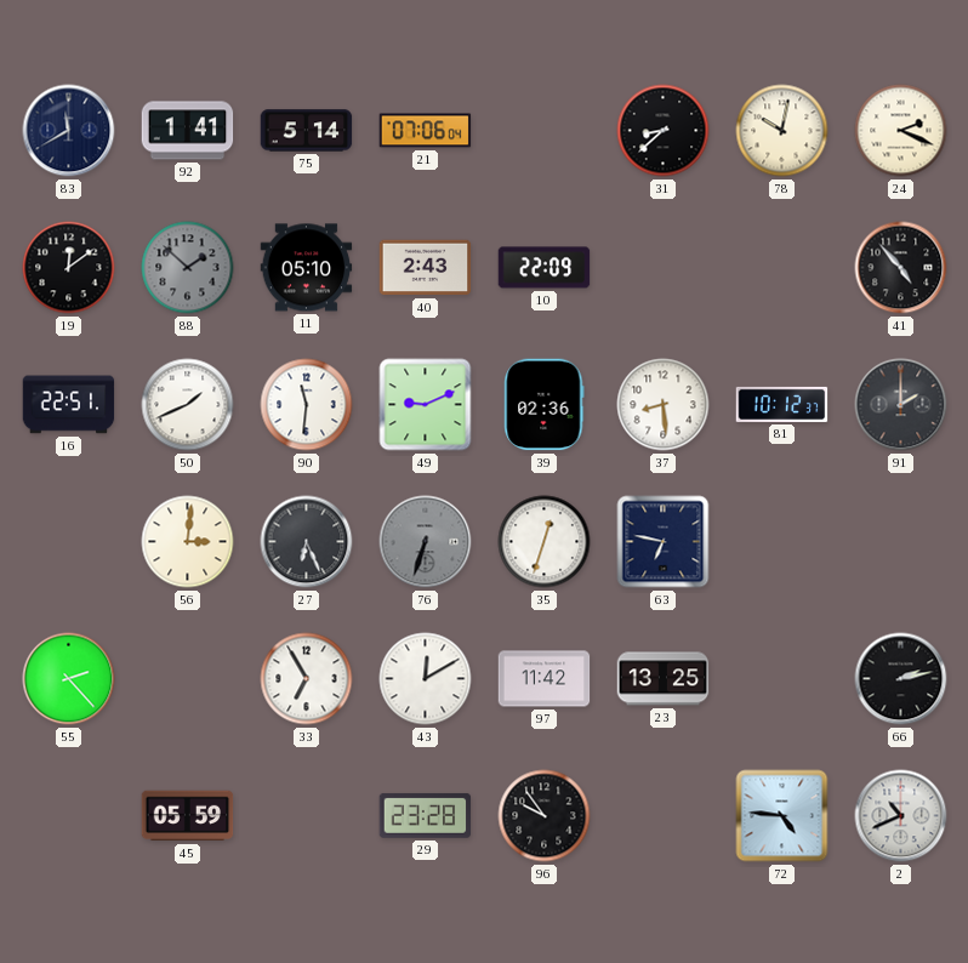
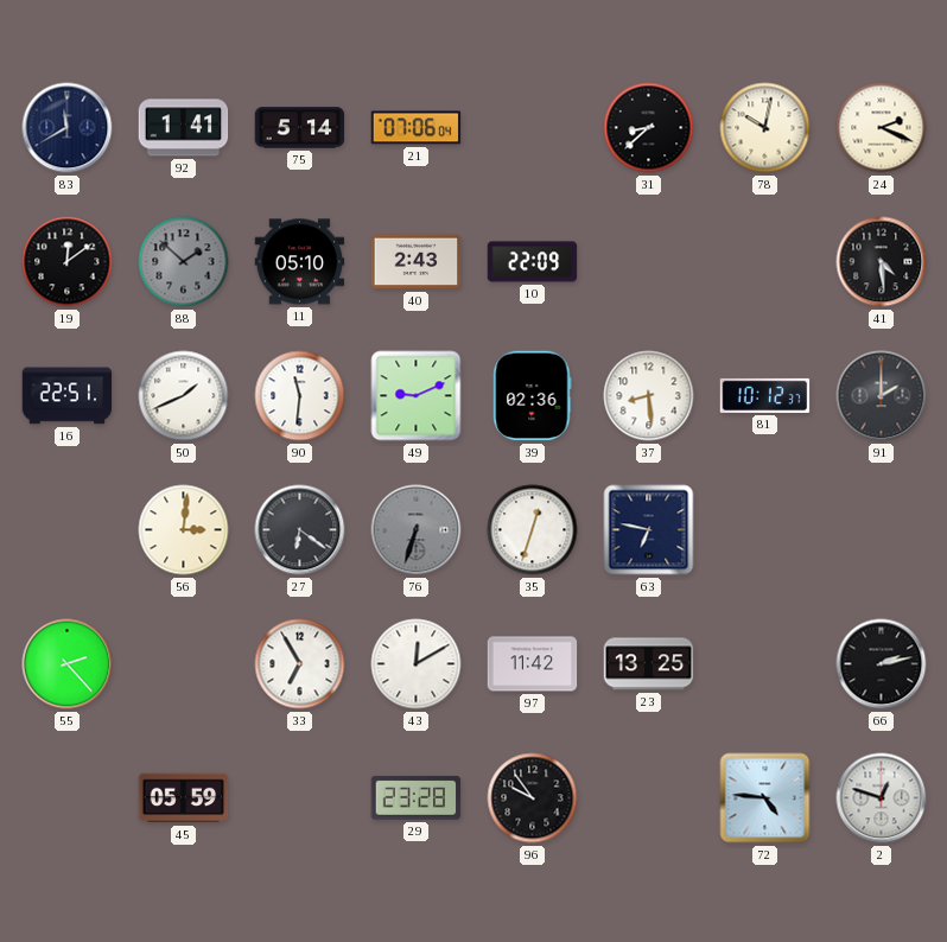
41: 4:53 -> 4:29 (882, 262)
27: 6:26 -> 6:21 (300, 530)
2: 10:41 -> 12:48 (882, 798)
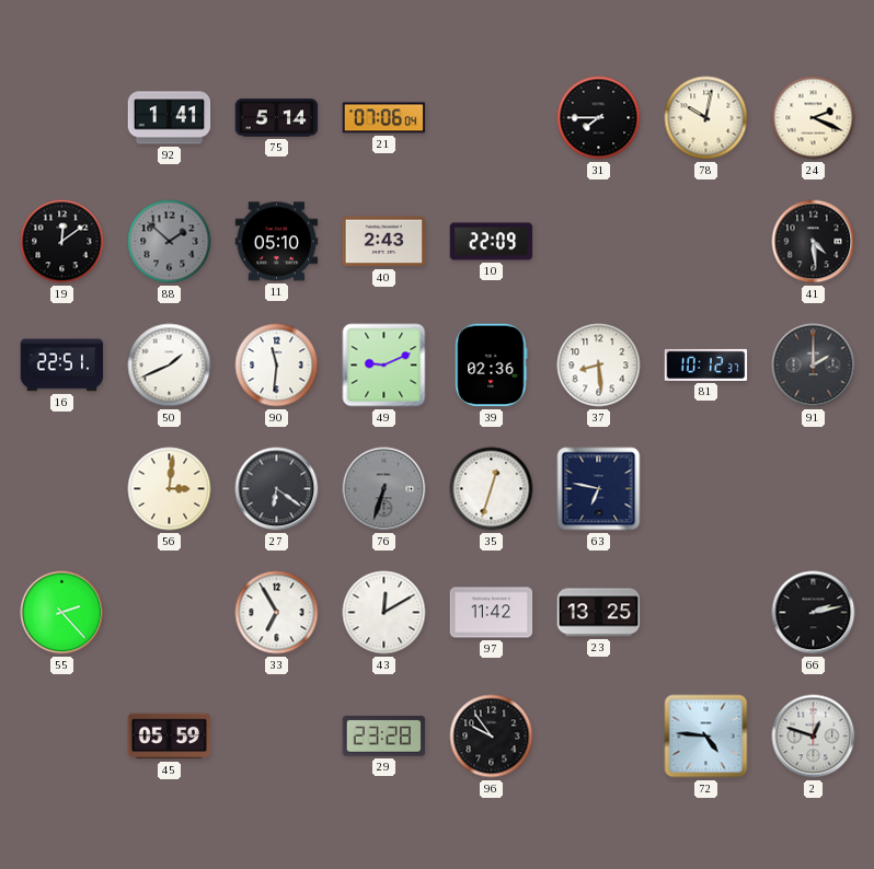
83: 11:40 -> none (68, 128)
31: 8:38 -> 7:45 (599, 118)
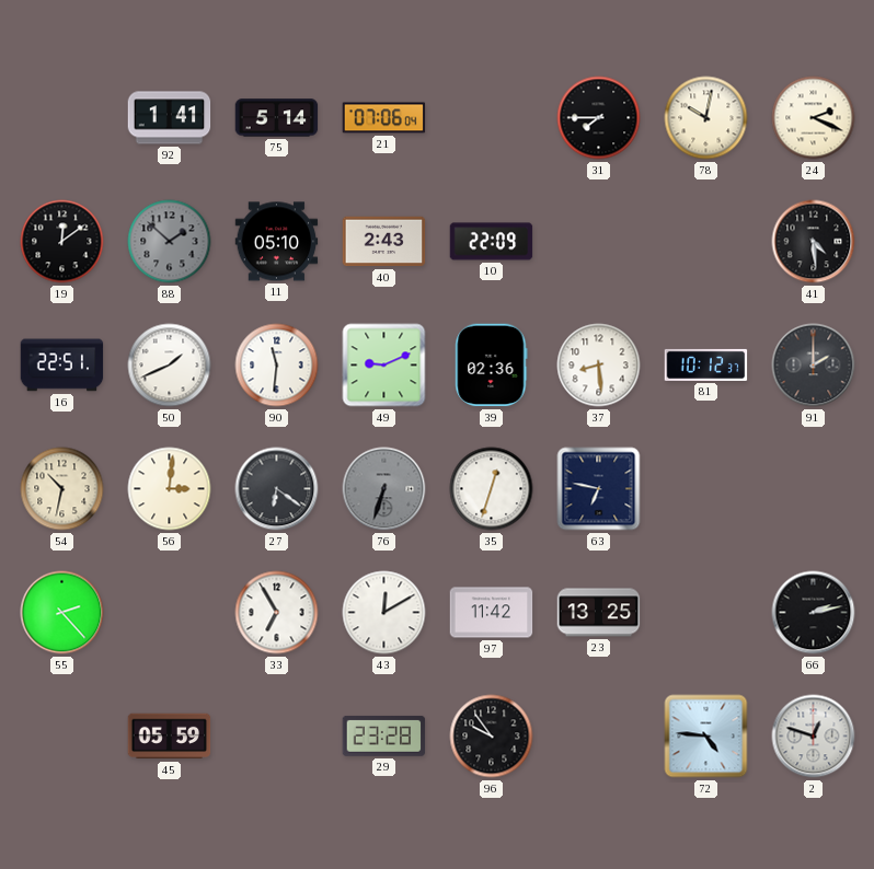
54: none -> 10:32 (62, 489)
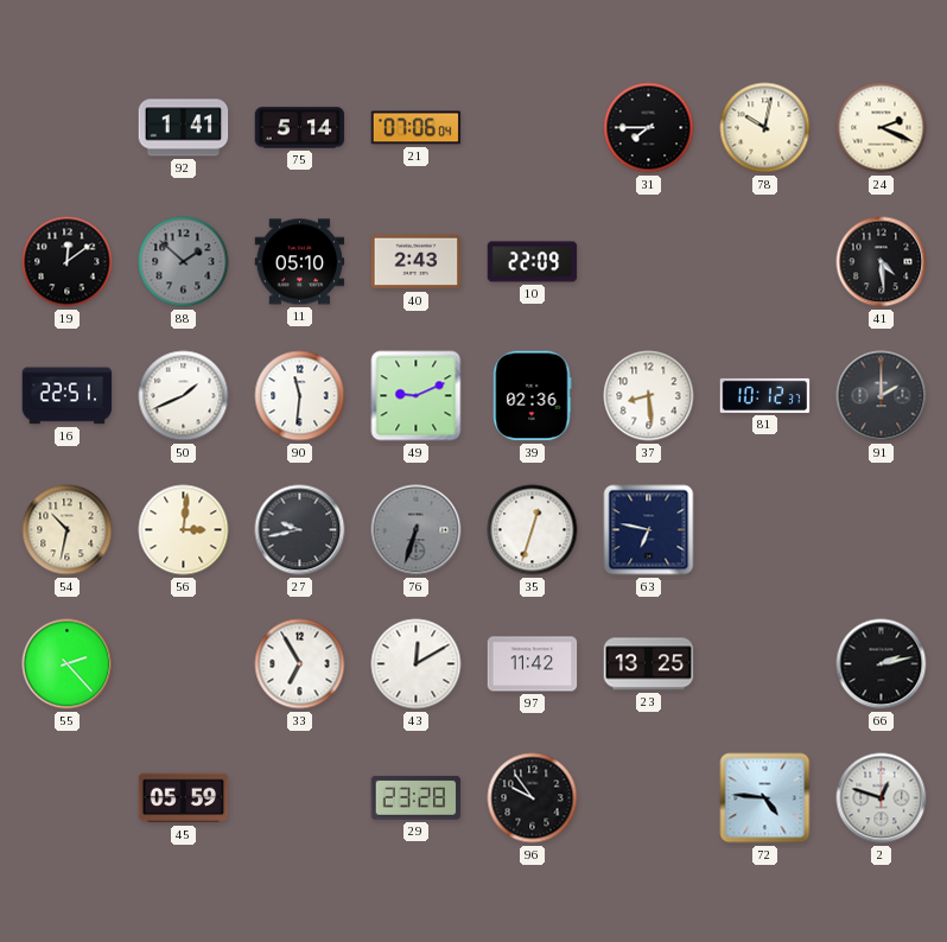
27: 6:21 -> 9:43 (300, 530)
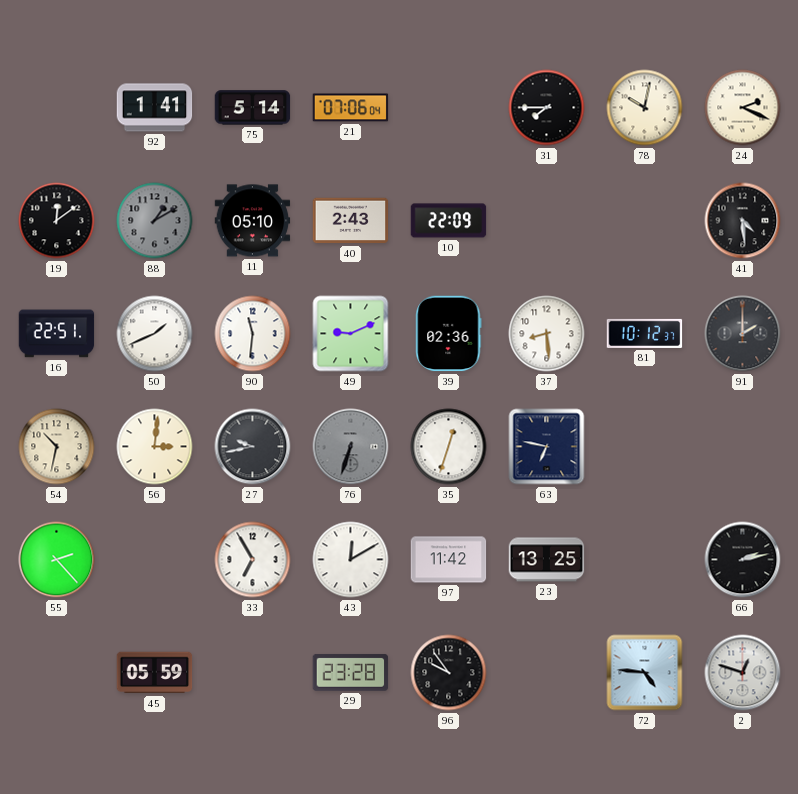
88: 1:52 -> 1:10 (155, 221)
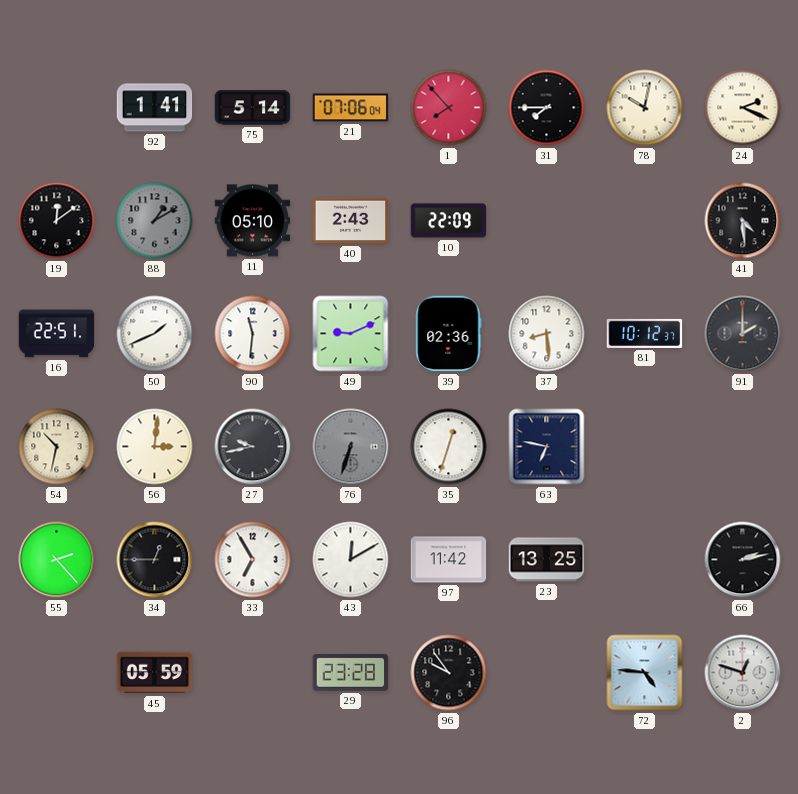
1: none -> 7:53 (449, 108)
34: none -> 12:45 (155, 560)
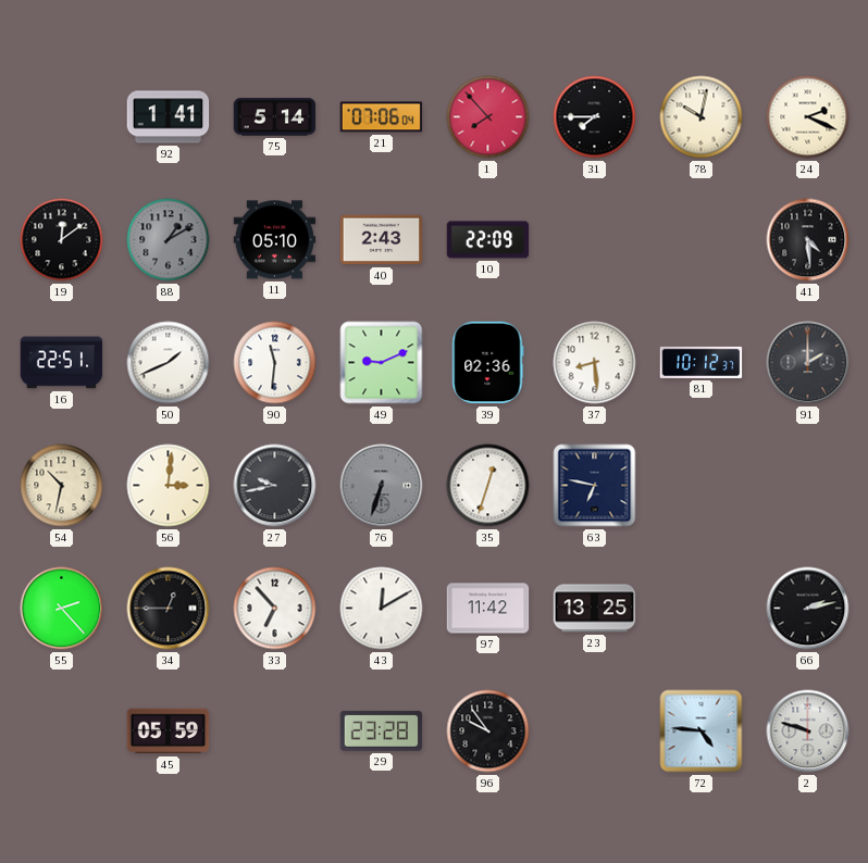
33: 6:55 -> 6:53 (275, 609)
2: 12:48 -> 9:48 (808, 731)
